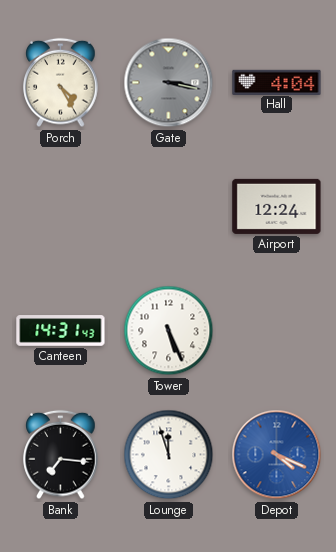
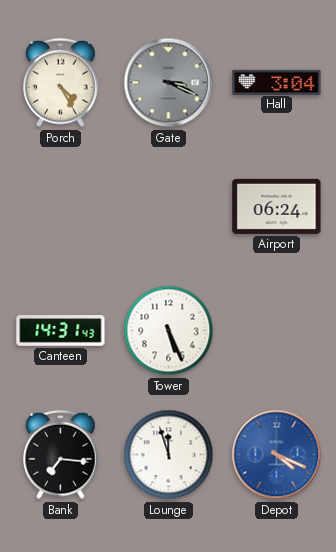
Gate: 3:17 -> 3:19 (169, 83)
Hall: 4:04 -> 3:04 (277, 82)
Airport: 12:24 -> 06:24 (277, 206)
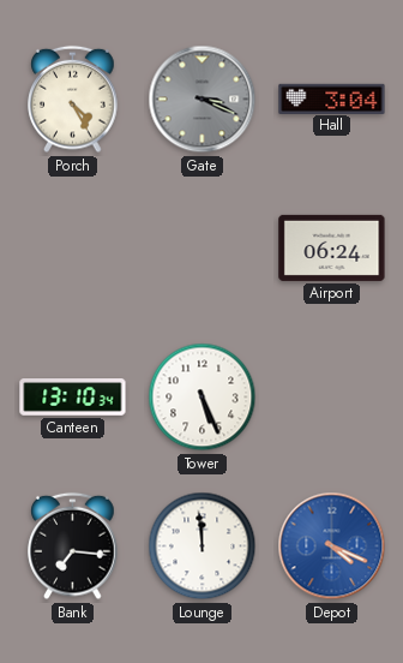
Canteen: 14:31 -> 13:10 (73, 398)
Lounge: 11:57 -> 11:59 (203, 546)
